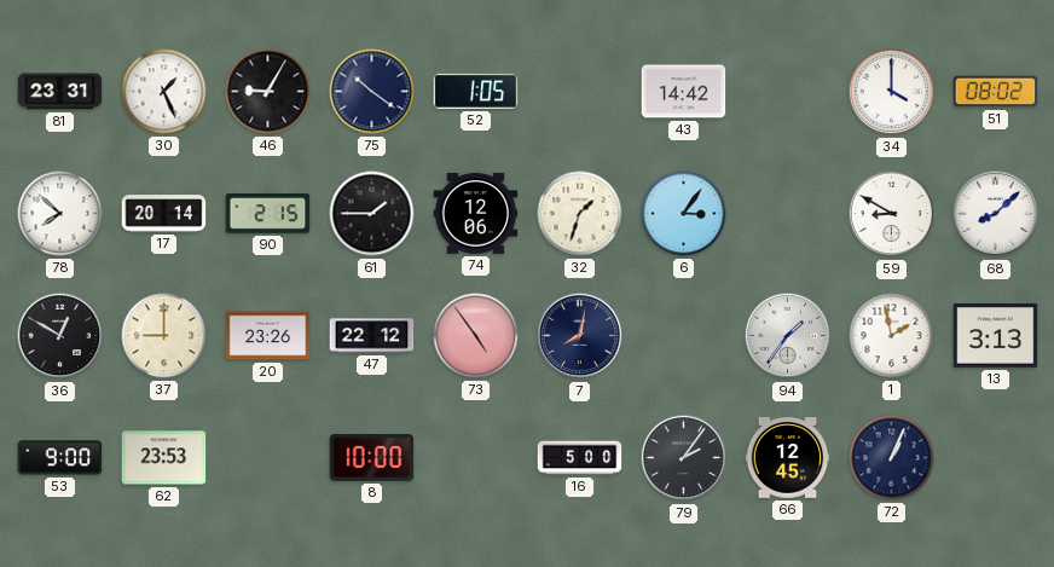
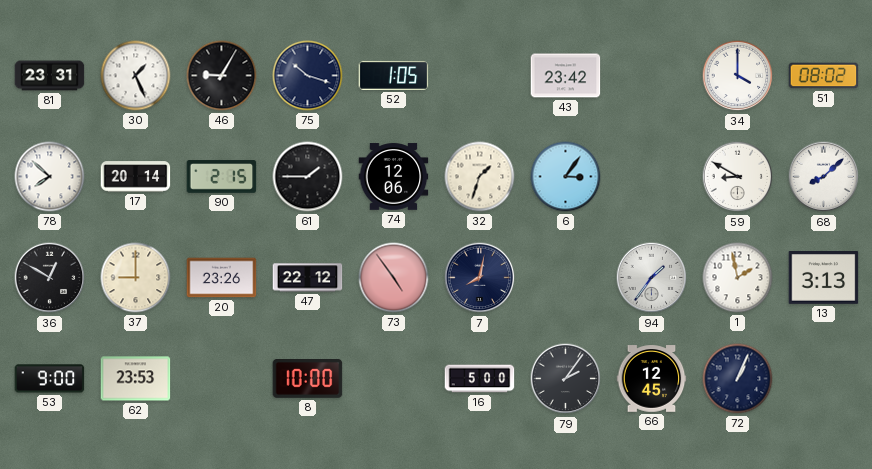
75: 10:21 -> 10:18 (308, 76)
43: 14:42 -> 23:42 (566, 76)
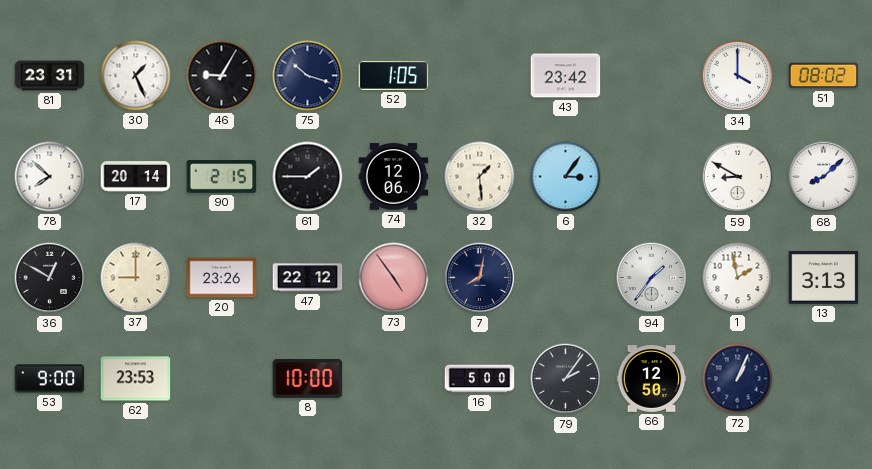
32: 1:33 -> 1:29 (480, 177)
66: 12:45 -> 12:50 (652, 379)
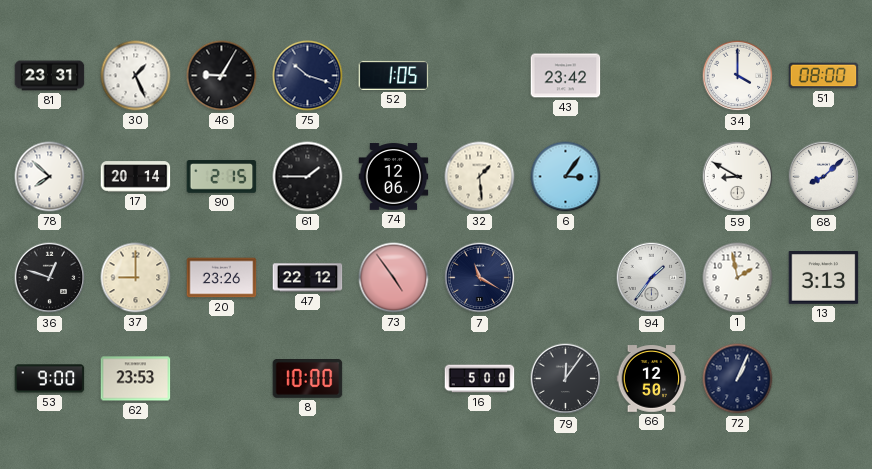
51: 08:02 -> 08:00 (824, 76)
36: 12:50 -> 12:48 (50, 278)
7: 8:02 -> 11:20 (480, 278)
79: 2:06 -> 12:06 (566, 379)
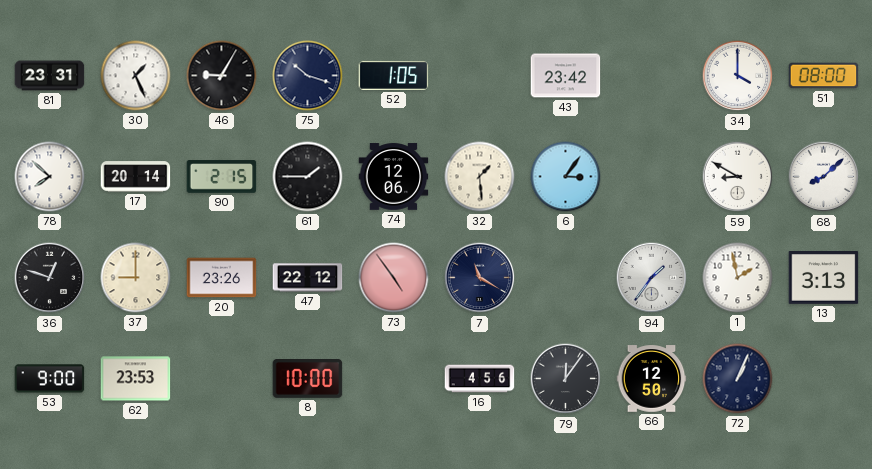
16: 5:00 -> 4:56 (480, 379)
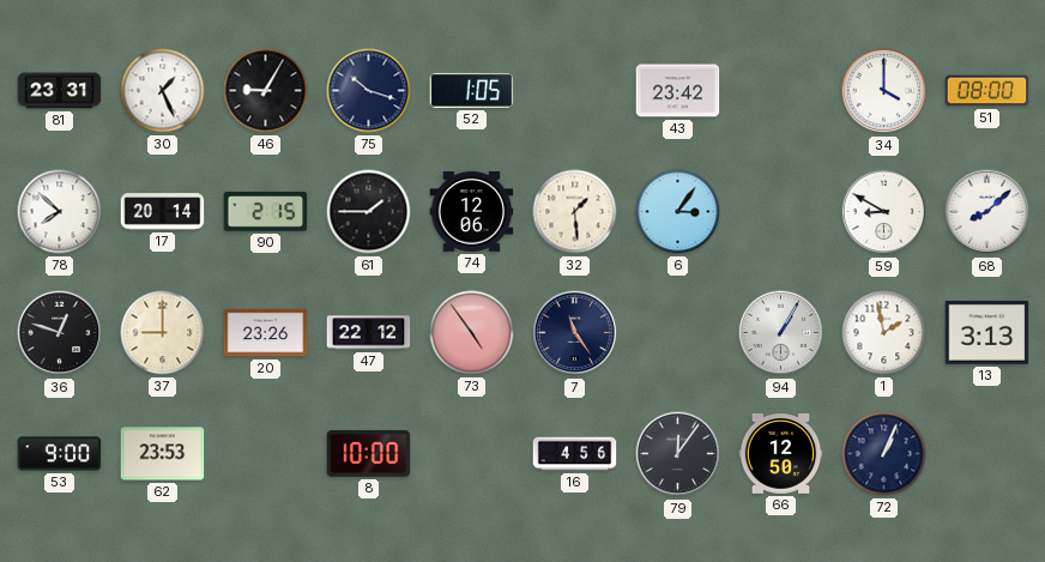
7: 11:20 -> 11:24 (575, 333)
94: 1:36 -> 1:05 (781, 333)
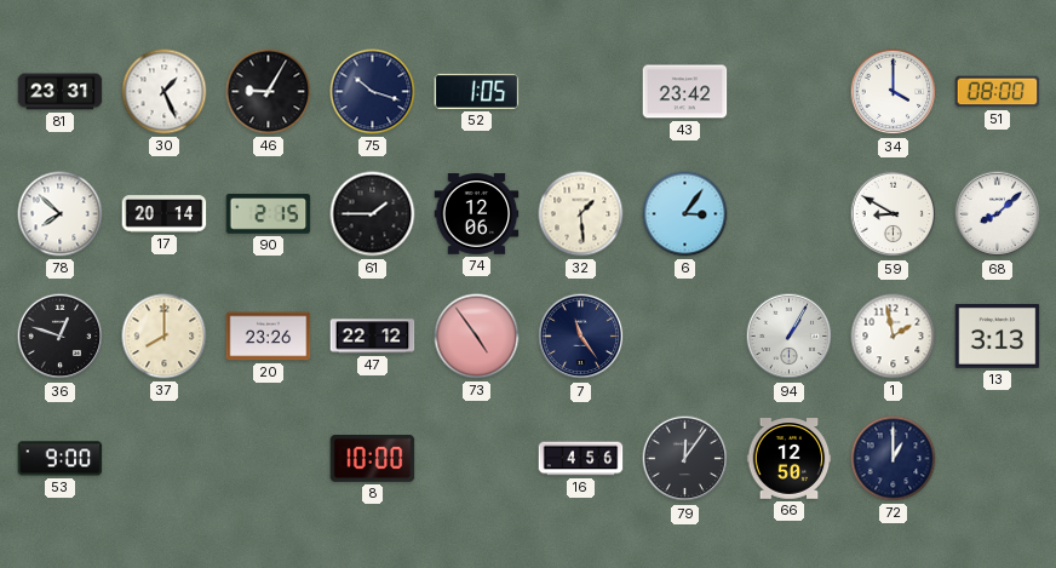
37: 9:00 -> 8:00 (165, 337)
62: 23:53 -> none (163, 454)
72: 1:04 -> 1:00 (894, 459)
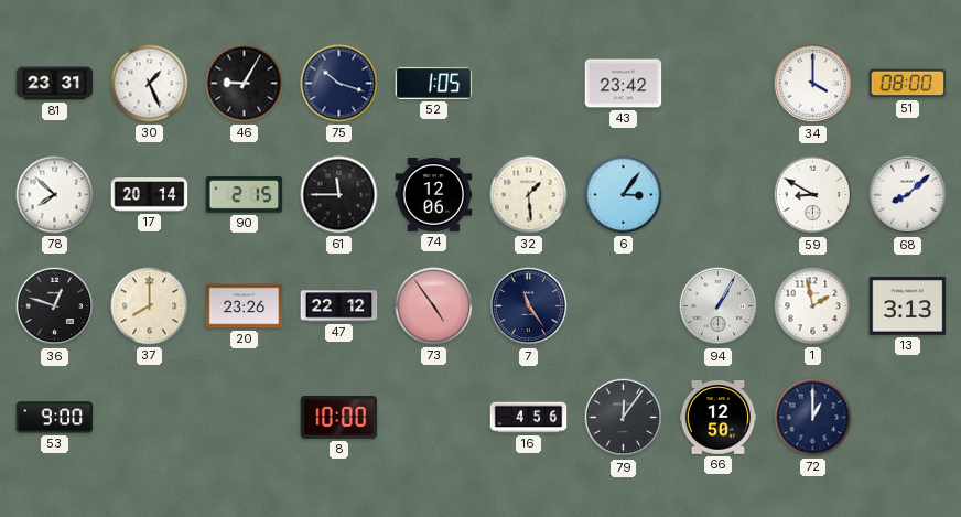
61: 1:45 -> 11:45 (339, 195)
